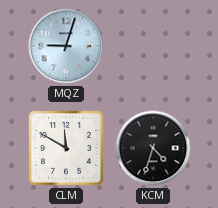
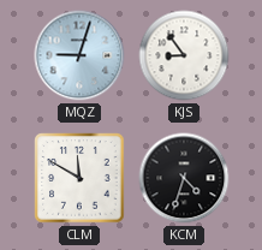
KJS: none -> 8:54 (184, 55)
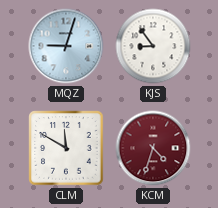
KCM dial: black -> burgundy (153, 148)
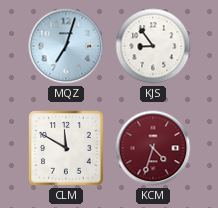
MQZ: 9:03 -> 7:03 (66, 46)
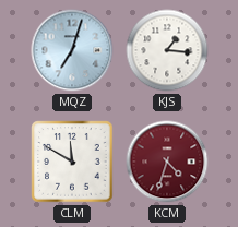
KJS: 8:54 -> 1:16 (167, 50)
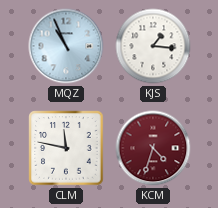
MQZ: 7:03 -> 10:56 (66, 46)
CLM: 11:50 -> 11:47 (66, 148)
